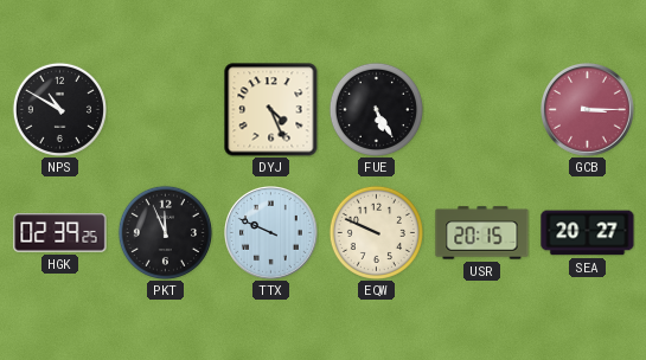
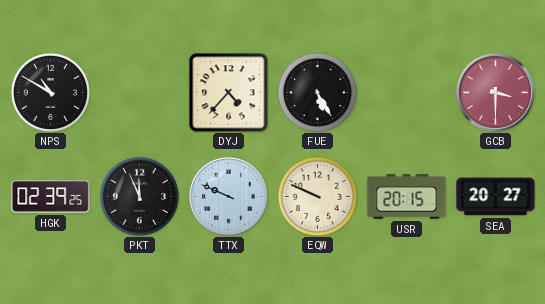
DYJ: 4:26 -> 4:37 (229, 93)
GCB: 3:15 -> 3:30 (496, 93)
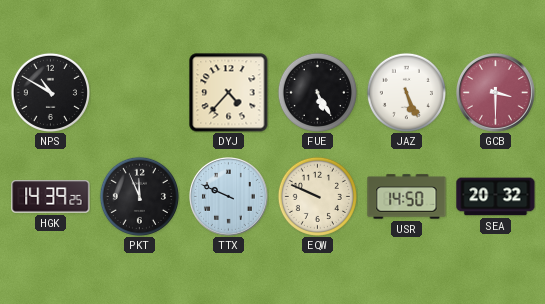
JAZ: none -> 5:26 (406, 92)
HGK: 02:39 -> 14:39 (51, 197)
USR: 20:15 -> 14:50 (407, 197)
SEA: 20:27 -> 20:32 (496, 197)
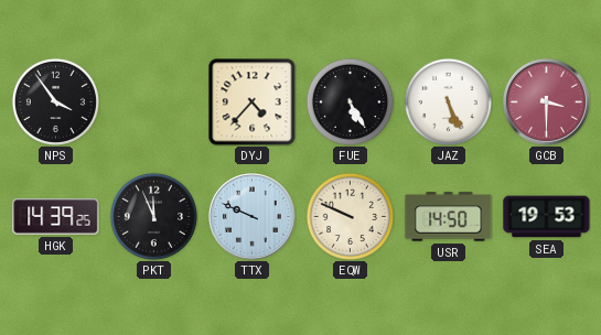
NPS: 10:50 -> 3:54 (55, 101)
SEA: 20:32 -> 19:53 (547, 217)
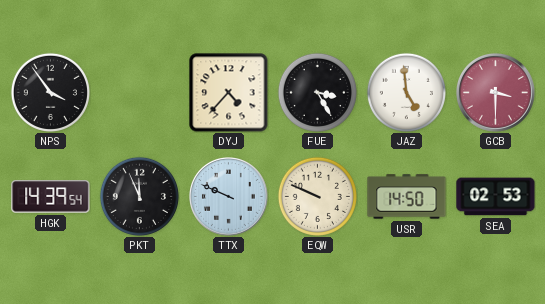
FUE: 5:25 -> 3:25 (317, 92)
JAZ: 5:26 -> 4:59 (406, 92)
HGK: 14:39:25 -> 14:39:54 (51, 197)
SEA: 19:53 -> 02:53 (496, 197)
